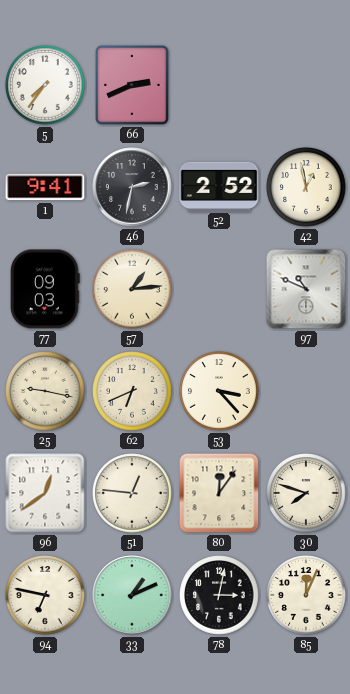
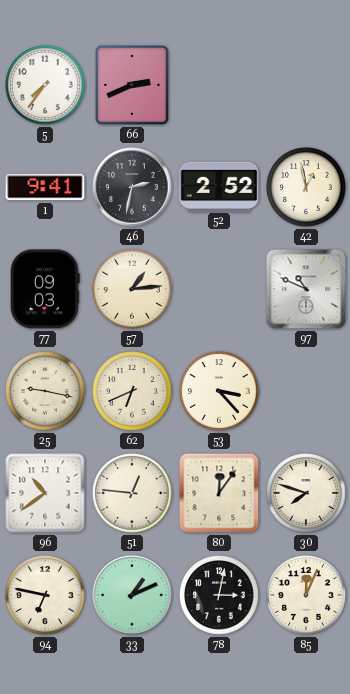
96: 12:39 -> 10:39 (45, 493)
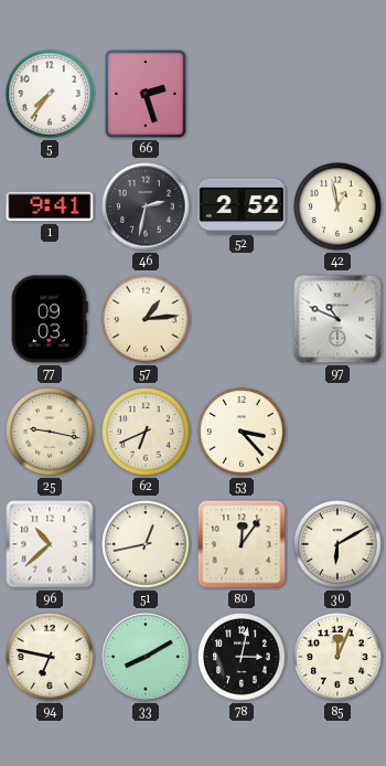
66: 2:41 -> 2:27 (146, 94)
96: 10:39 -> 10:38 (50, 544)
51: 12:46 -> 12:43 (146, 544)
30: 7:48 -> 6:10 (337, 544)
33: 1:11 -> 8:10 (146, 657)
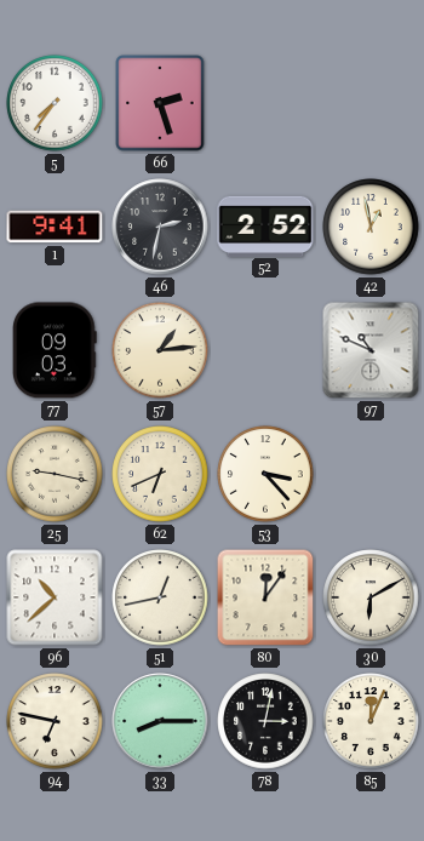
33: 8:10 -> 8:15 (160, 721)
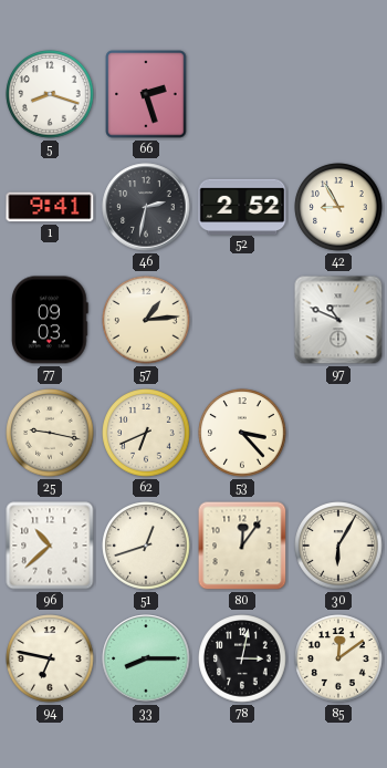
5: 7:36 -> 8:18 (50, 94)
42: 12:58 -> 8:55 (338, 207)
51: 12:43 -> 12:42 (146, 546)
30: 6:10 -> 6:05 (338, 546)
85: 12:04 -> 12:09 (338, 658)
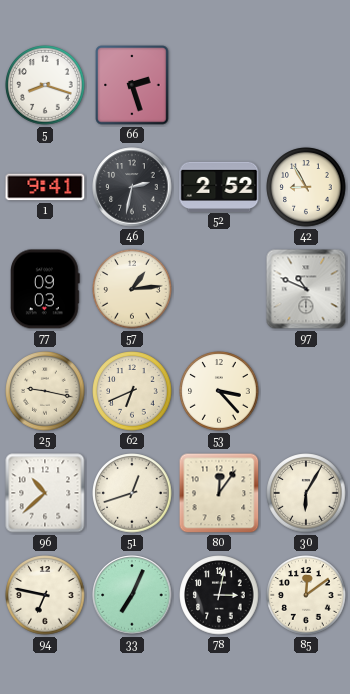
33: 8:15 -> 7:04 (132, 595)
